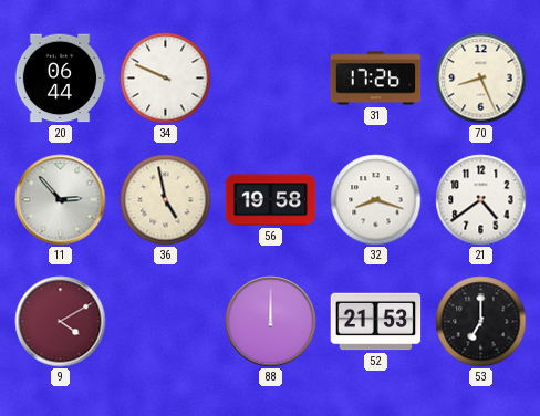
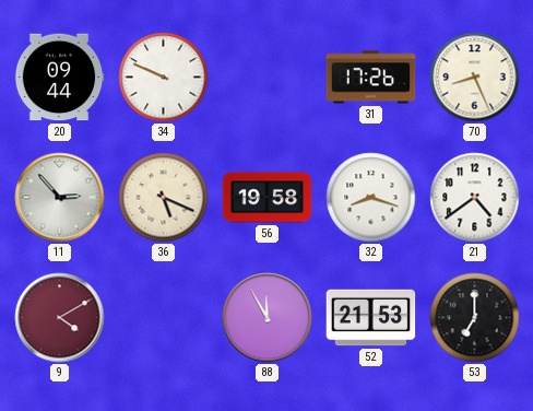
20: 06:44 -> 09:44 (59, 78)
36: 4:58 -> 5:19 (164, 198)
88: 12:00 -> 11:55 (268, 318)
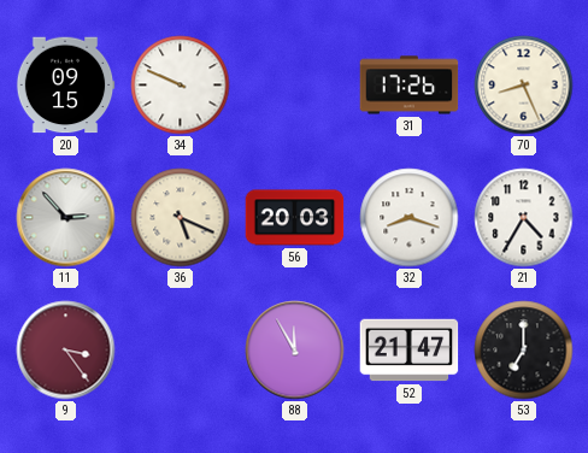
20: 09:44 -> 09:15 (65, 86)
56: 19:58 -> 20:03 (295, 218)
21: 4:39 -> 4:35 (524, 218)
9: 4:10 -> 3:24 (66, 351)
52: 21:53 -> 21:47 (410, 351)
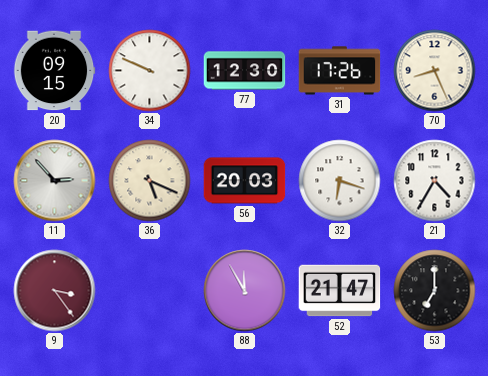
77: none -> 12:30 (245, 71)
32: 8:18 -> 6:18 (340, 181)
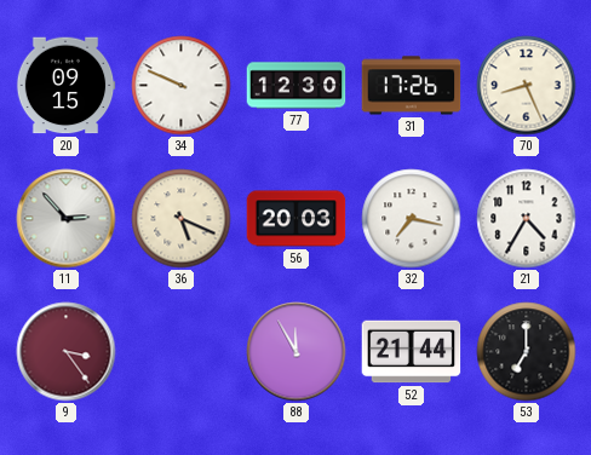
32: 6:18 -> 7:17 (412, 219)
52: 21:47 -> 21:44 (412, 352)
